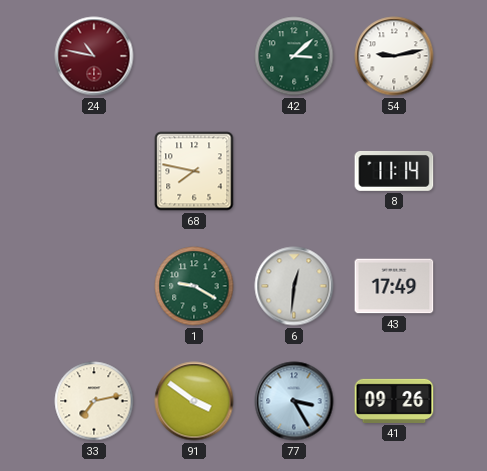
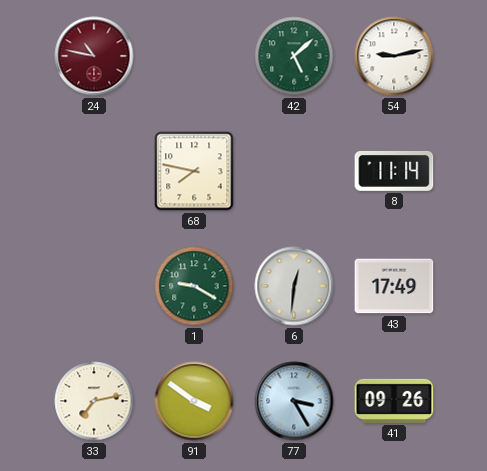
42: 3:08 -> 5:08 (294, 56)
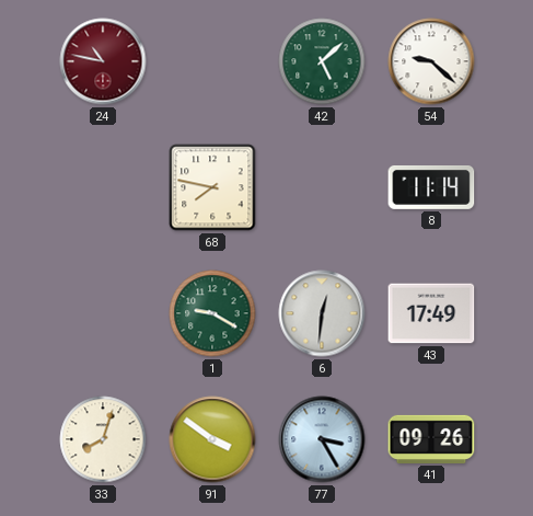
54: 9:13 -> 9:22 (431, 61)
33: 7:13 -> 8:03 (103, 439)
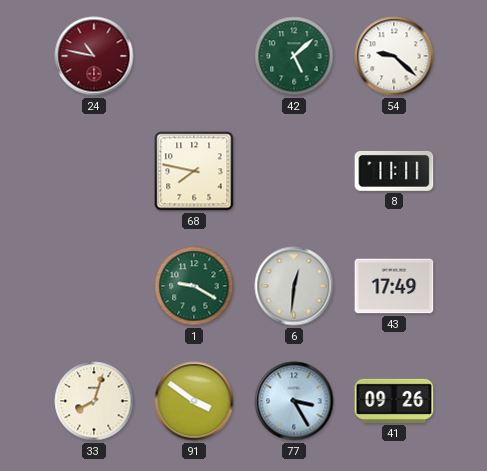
8: 11:14 -> 11:11 (394, 171)
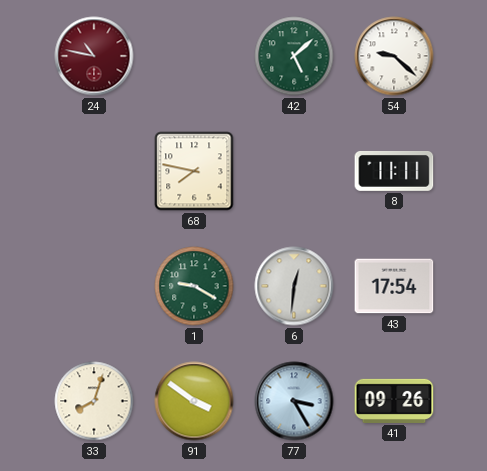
43: 17:49 -> 17:54 (394, 286)
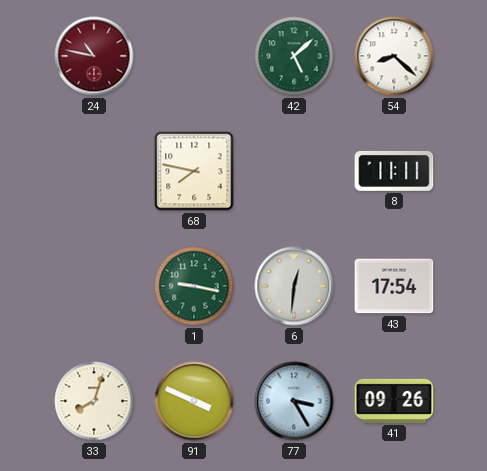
54: 9:22 -> 8:22 (394, 56)
1: 9:20 -> 9:17 (194, 286)
91: 3:51 -> 3:49 (194, 401)
